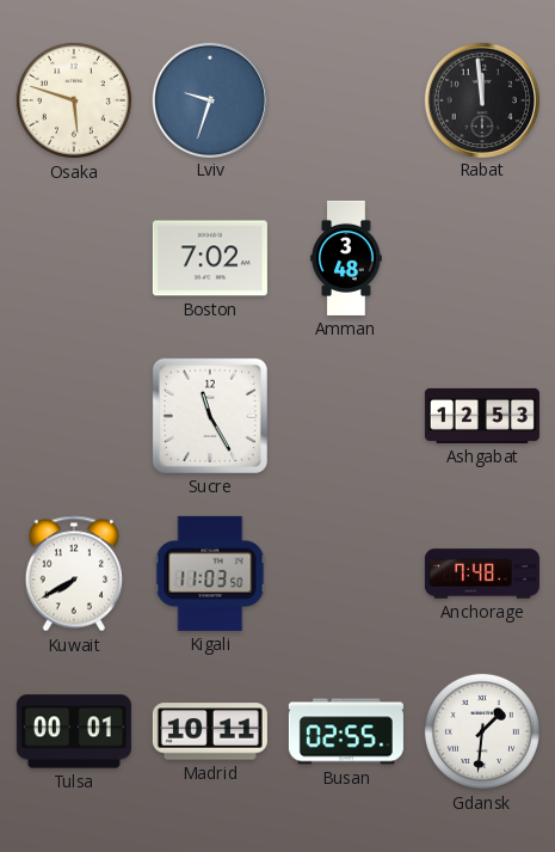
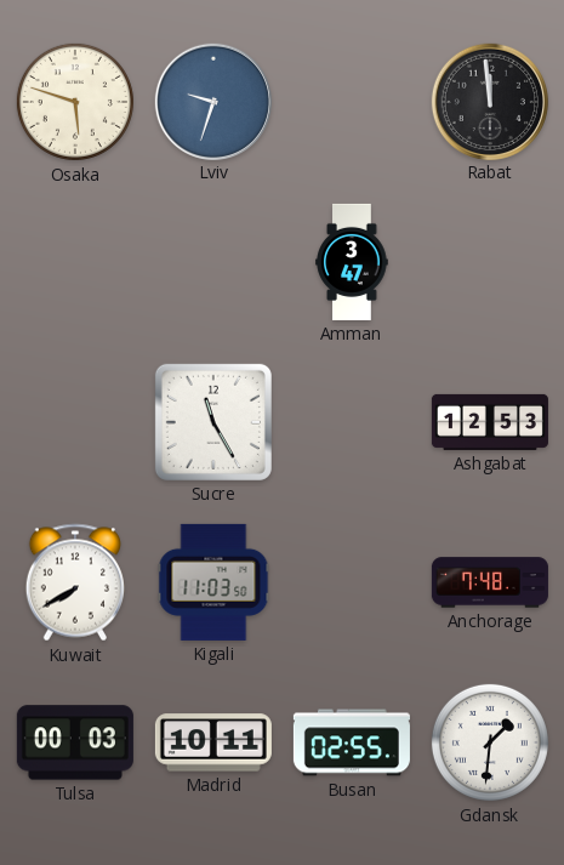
Boston: 7:02 -> none (210, 258)
Amman: 3:48 -> 3:47 (352, 262)
Tulsa: 00:01 -> 00:03 (75, 742)
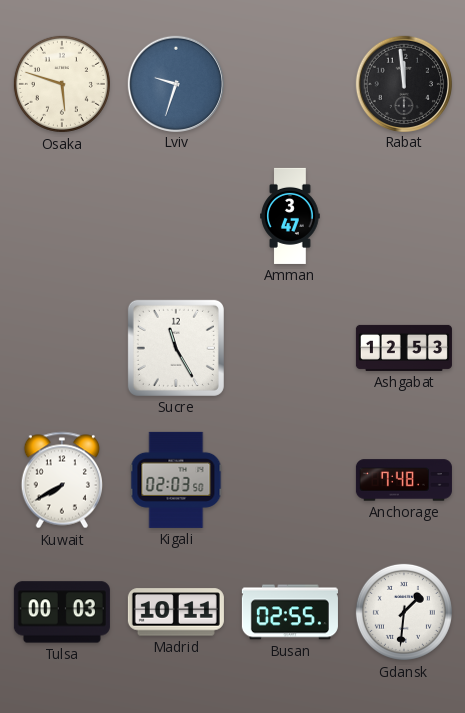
Kigali: 11:03 -> 02:03 (176, 480)
